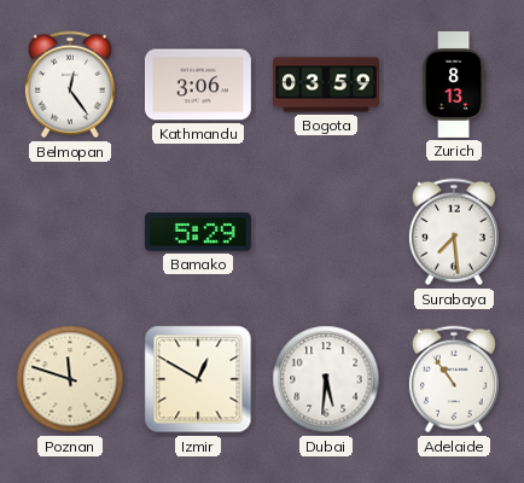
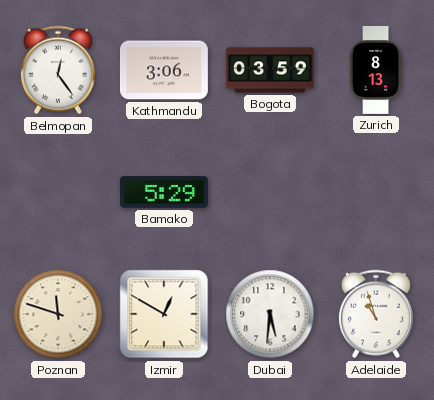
Surabaya: 7:29 -> none (454, 232)
Adelaide: 10:54 -> 10:57 (376, 314)
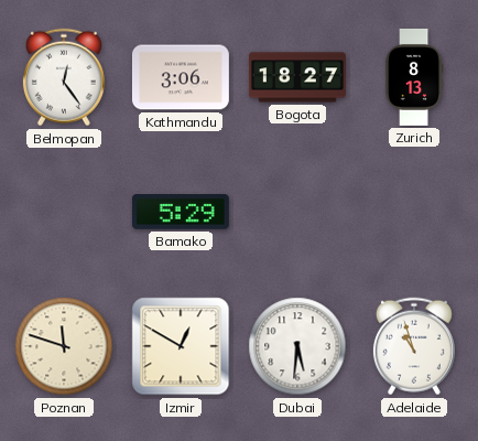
Bogota: 03:59 -> 18:27 (297, 77)
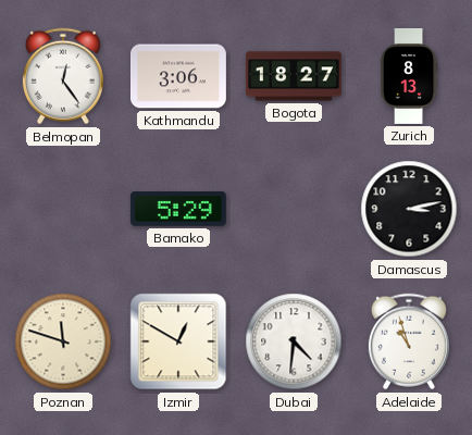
Damascus: none -> 3:13 (409, 209)
Dubai: 5:31 -> 4:31 (294, 341)
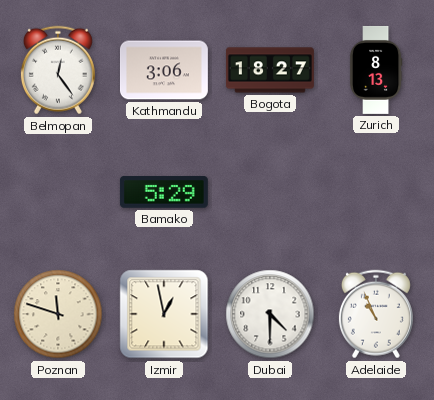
Damascus: 3:13 -> none (409, 209)
Izmir: 12:50 -> 12:58 (164, 314)
Dubai: 4:31 -> 4:30 (270, 314)
Adelaide: 10:57 -> 10:56 (376, 314)
